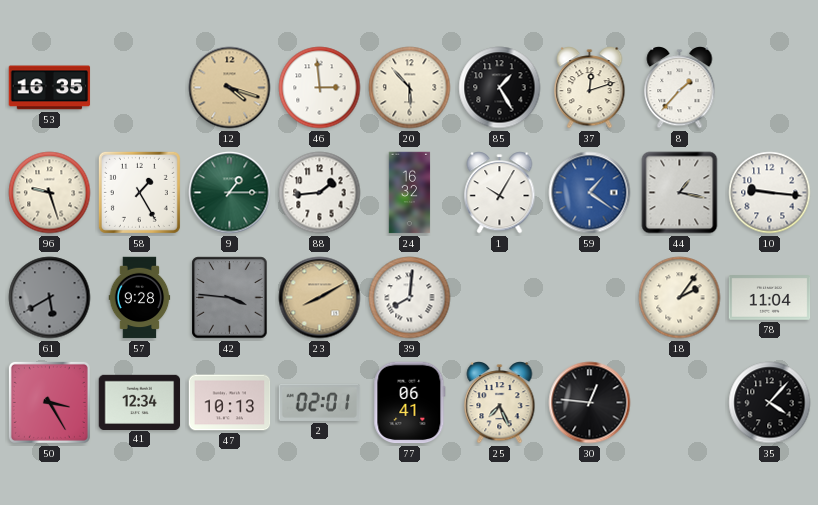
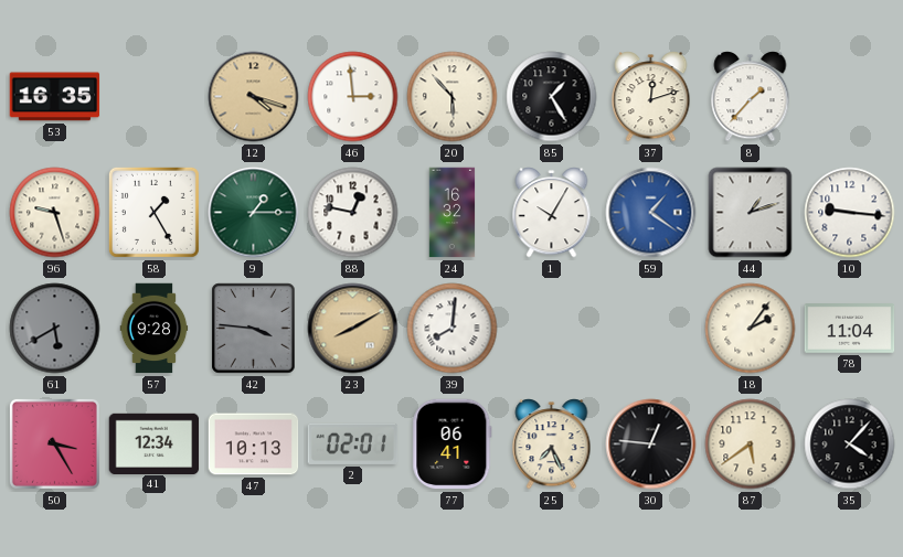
88: 1:44 -> 12:47 (353, 213)
44: 1:17 -> 1:12 (751, 213)
87: none -> 5:39 (751, 444)
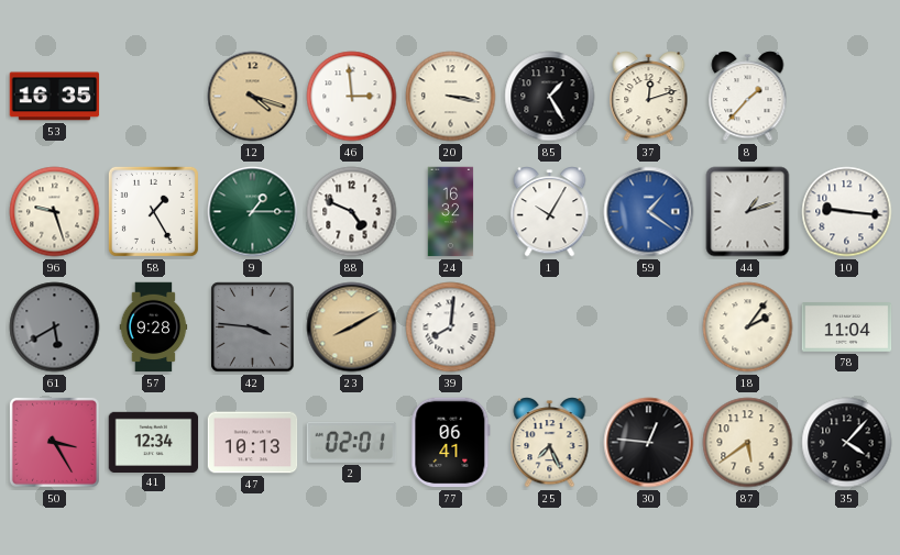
20: 5:53 -> 3:17 (451, 97)
88: 12:47 -> 4:49 (352, 212)
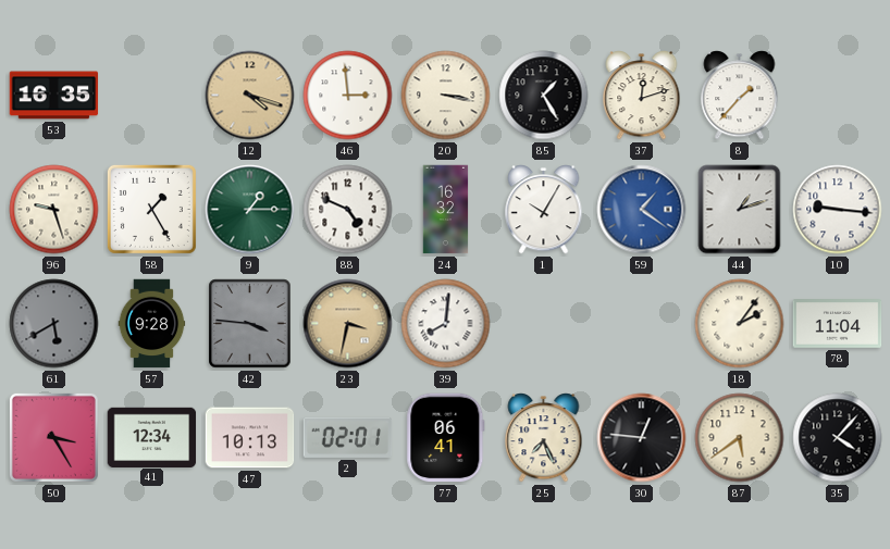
23: 8:10 -> 3:32 (348, 324)
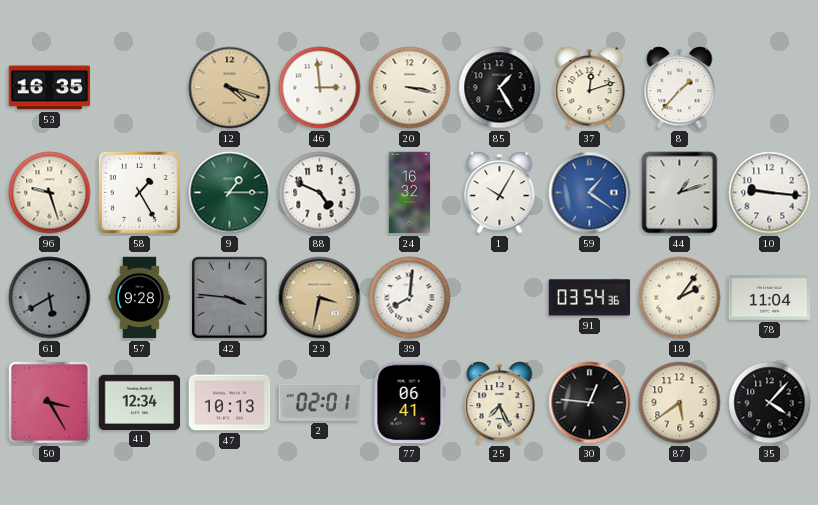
91: none -> 03:54 (590, 298)
